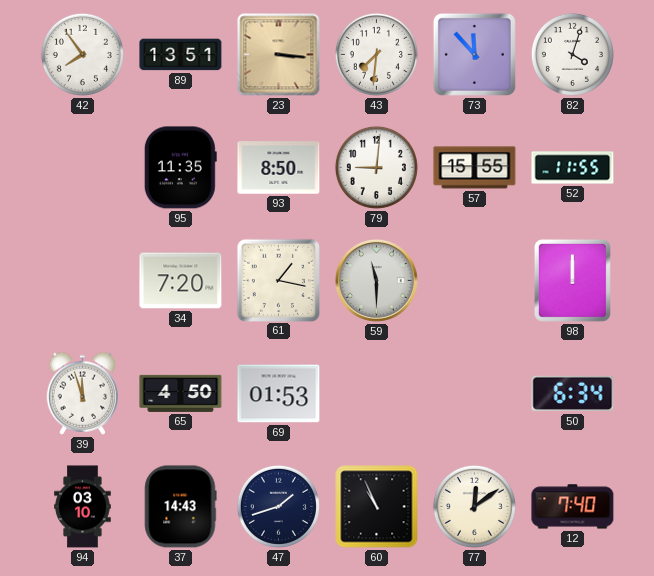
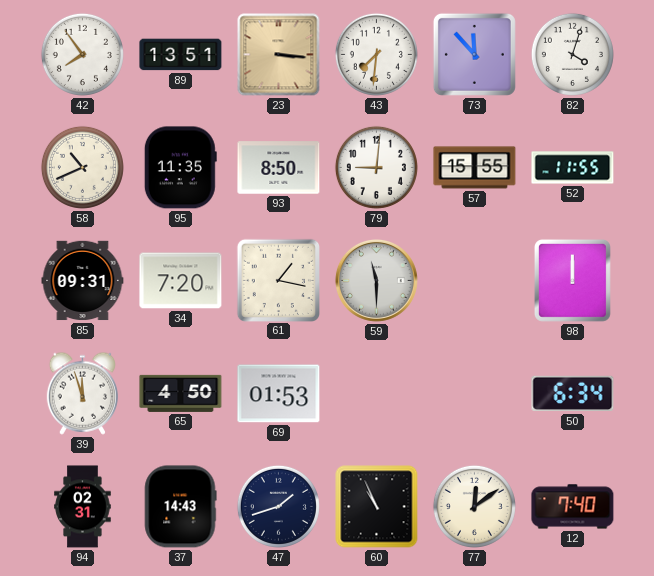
58: none -> 10:41 (82, 167)
85: none -> 09:31 (83, 281)
94: 03:10 -> 02:31 (83, 507)
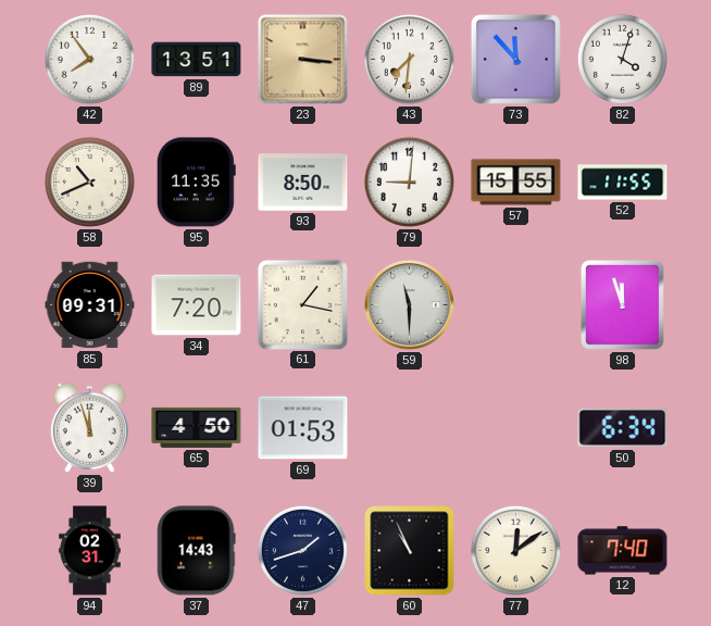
98: 12:00 -> 11:57 (622, 304)
